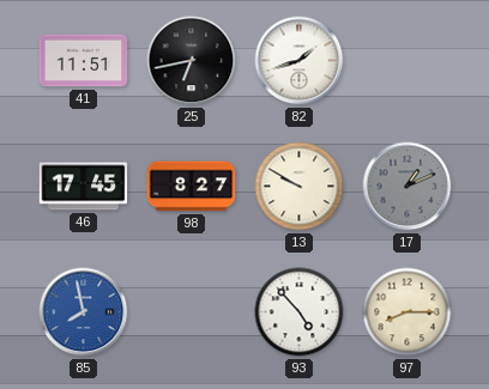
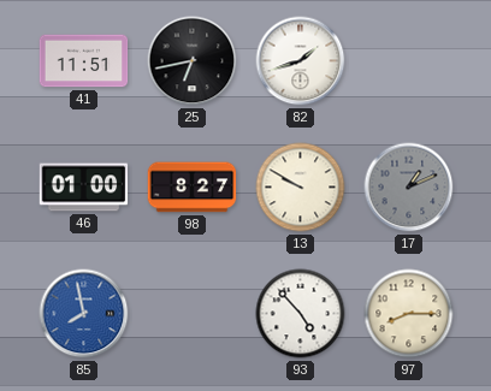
46: 17:45 -> 01:00 (84, 188)
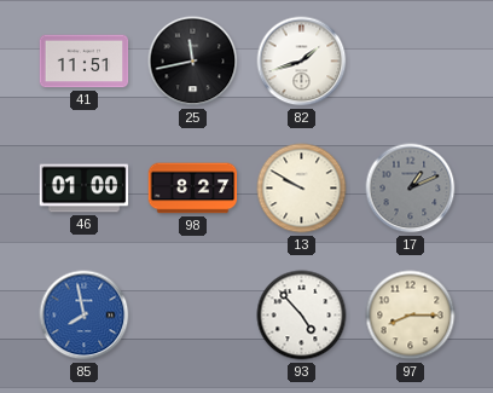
25: 6:43 -> 11:43 (193, 62)
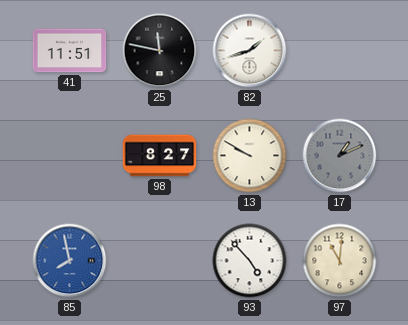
25: 11:43 -> 11:47 (160, 51)
46: 01:00 -> none (85, 189)
97: 8:15 -> 11:01 (340, 261)
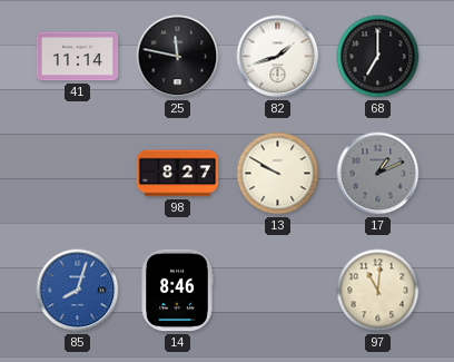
41: 11:51 -> 11:14 (78, 57)
68: none -> 7:00 (378, 57)
85: 7:58 -> 8:03 (78, 291)
14: none -> 8:46 (177, 291)
93: 4:53 -> none (250, 261)
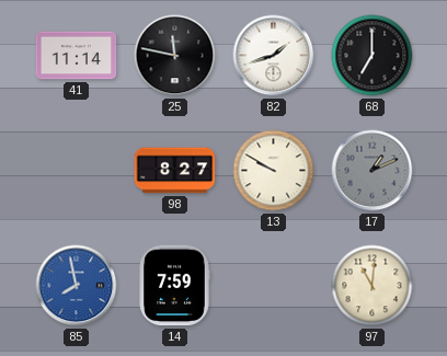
85: 8:03 -> 7:58 (77, 286)
14: 8:46 -> 7:59 (174, 286)
